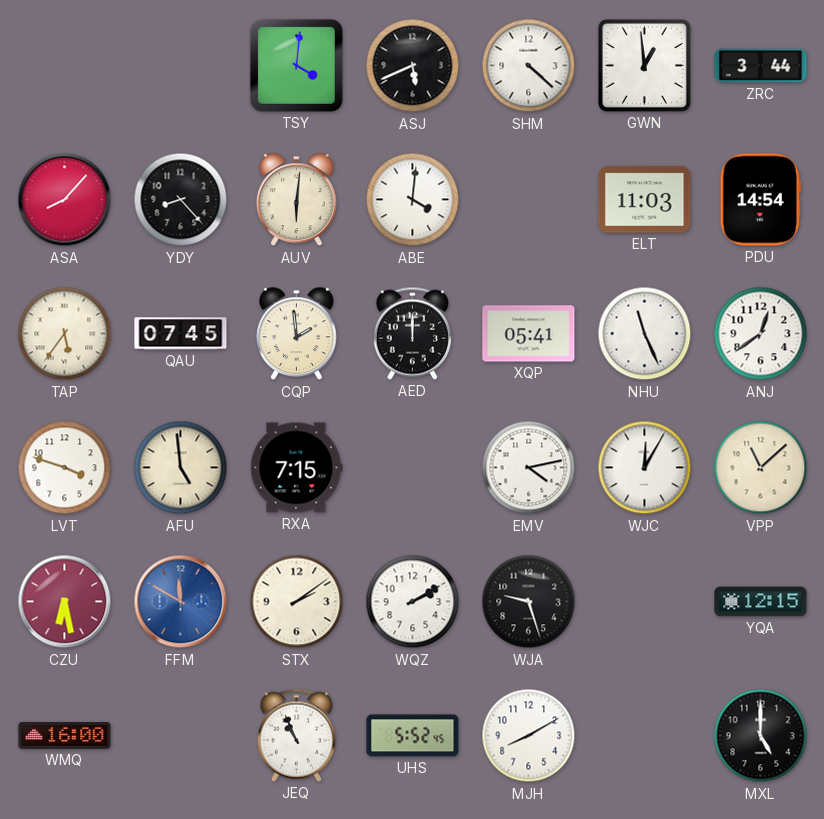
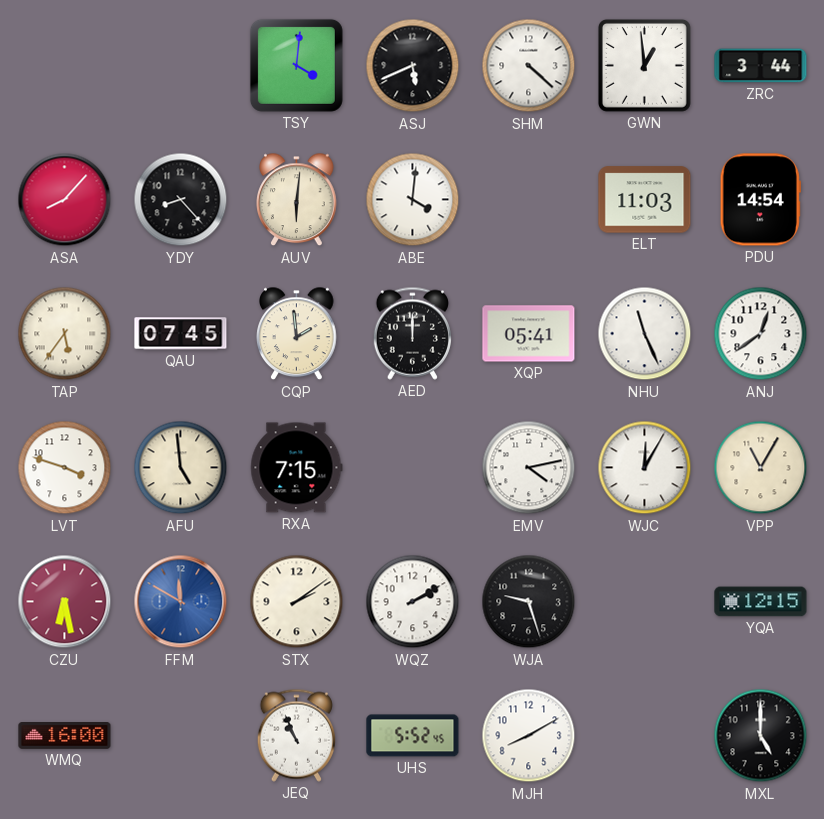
VPP: 11:08 -> 11:05 (761, 468)
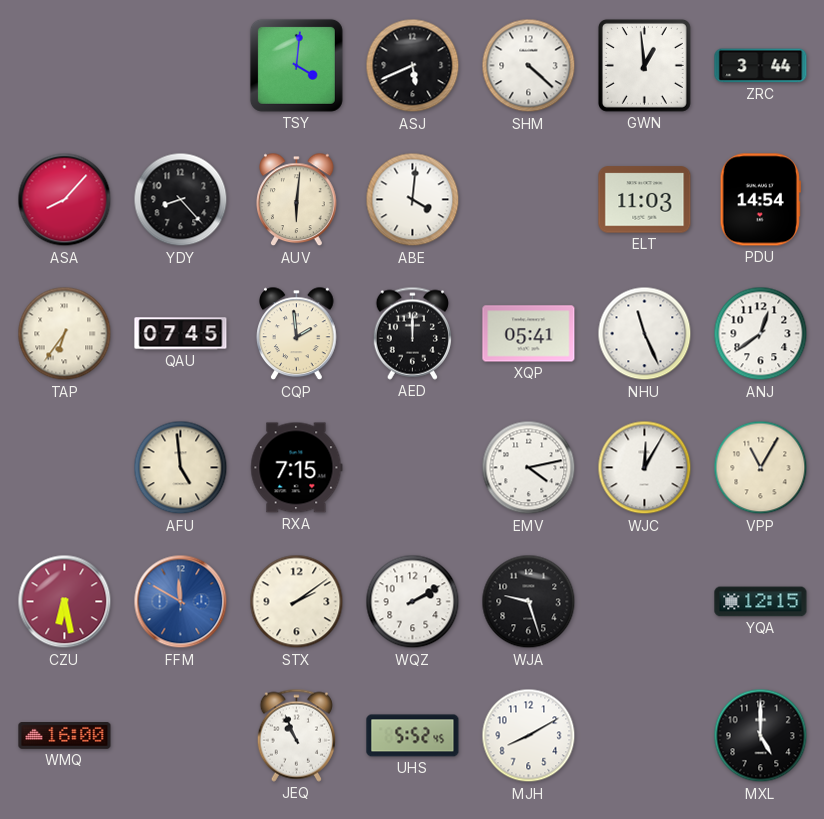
TAP: 5:36 -> 6:36 (65, 334)
LVT: 3:48 -> none (65, 468)
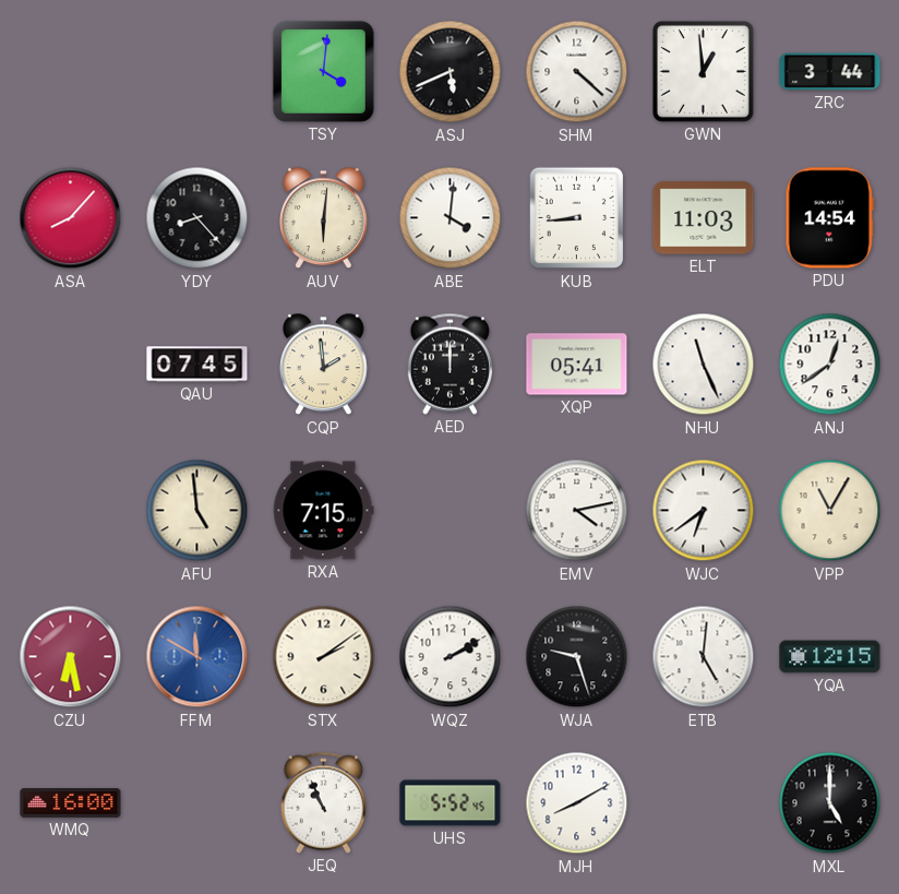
KUB: none -> 8:44 (577, 218)
TAP: 6:36 -> none (65, 334)
WJC: 12:05 -> 6:39 (704, 511)
ETB: none -> 5:01 (704, 657)
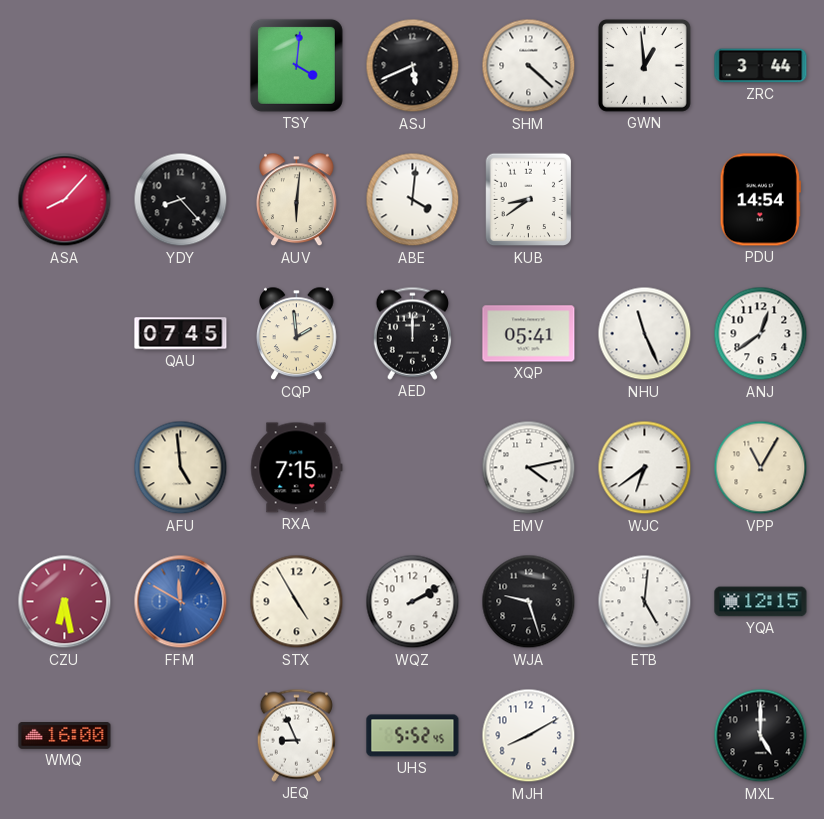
KUB: 8:44 -> 8:39 (529, 200)
ELT: 11:03 -> none (704, 218)
STX: 2:09 -> 4:55 (297, 602)
JEQ: 10:56 -> 8:56 (296, 735)
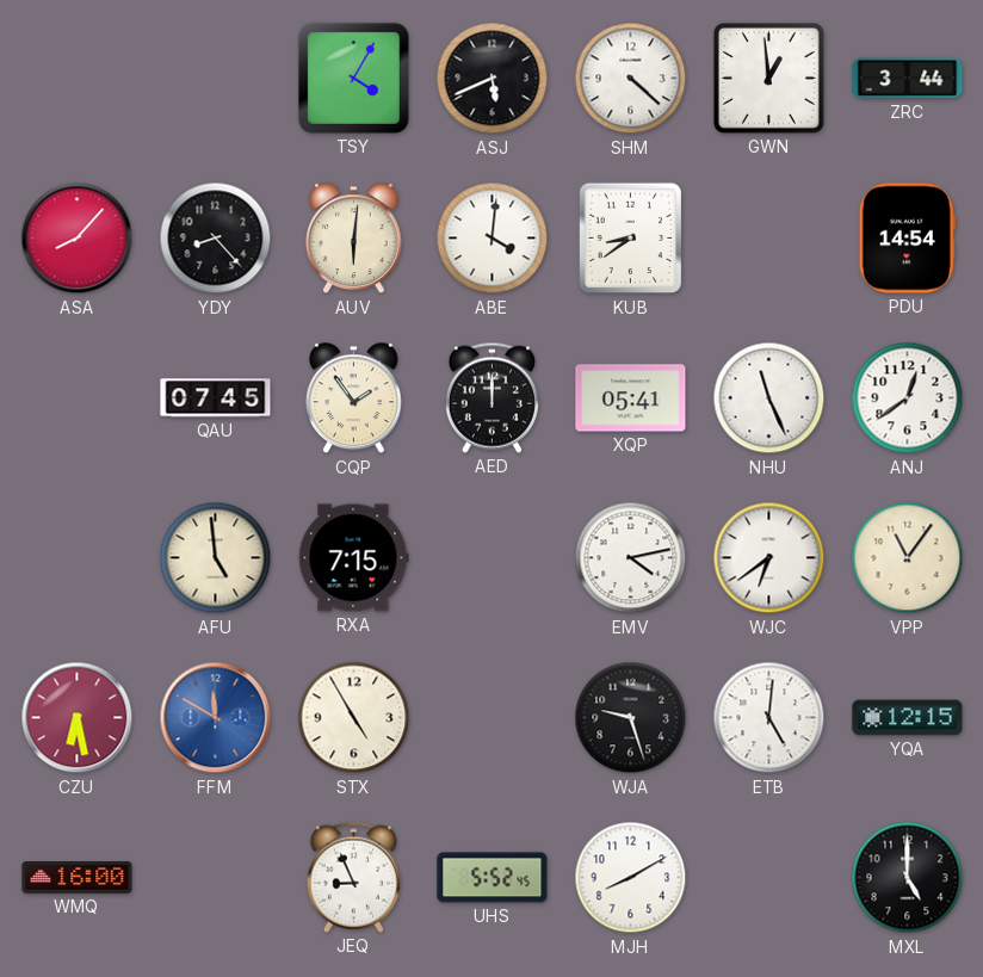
TSY: 4:01 -> 4:05 (353, 78)
CQP: 1:59 -> 1:54 (354, 398)
VPP: 11:05 -> 11:06 (908, 558)
WQZ: 2:10 -> none (413, 602)
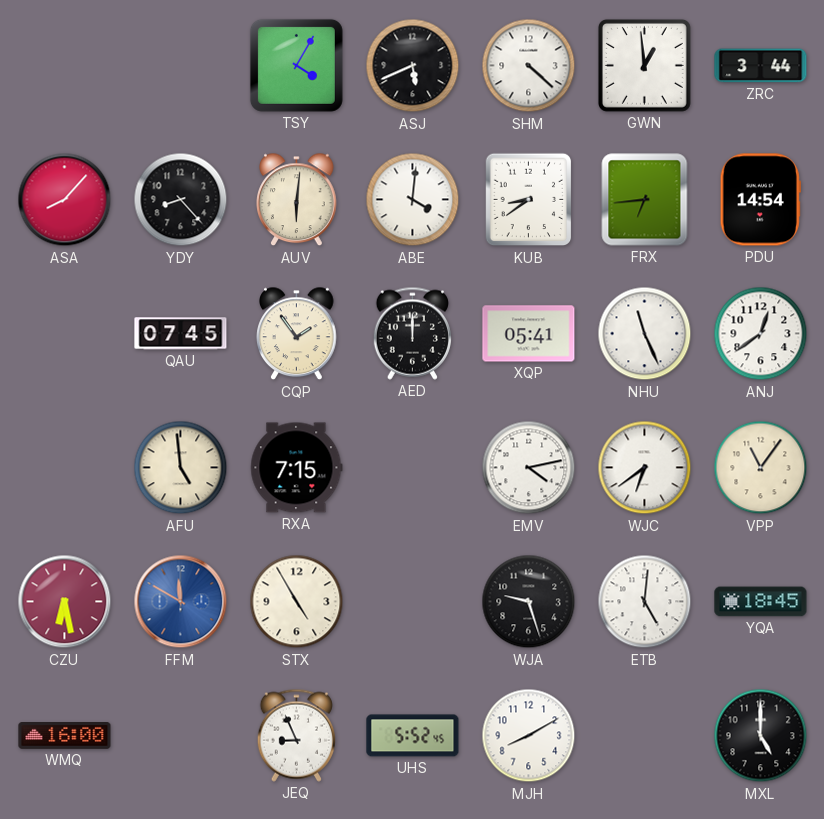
FRX: none -> 6:44 (645, 200)
YQA: 12:15 -> 18:45 (761, 602)
